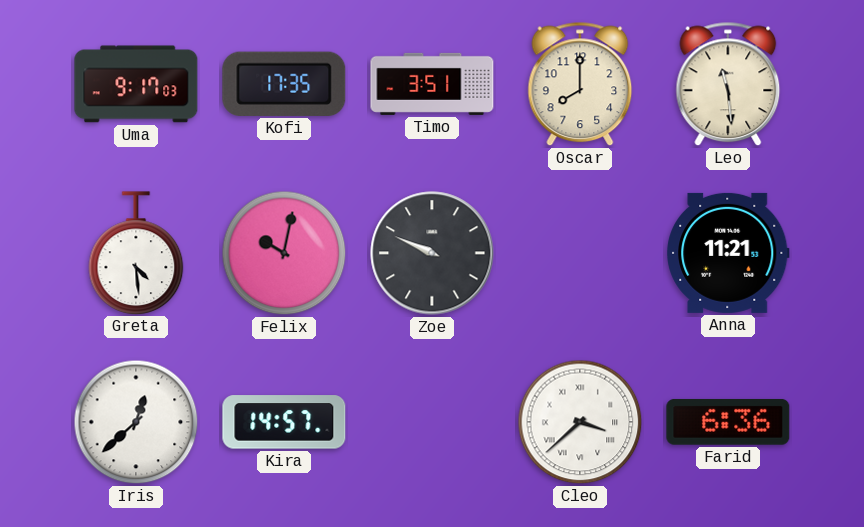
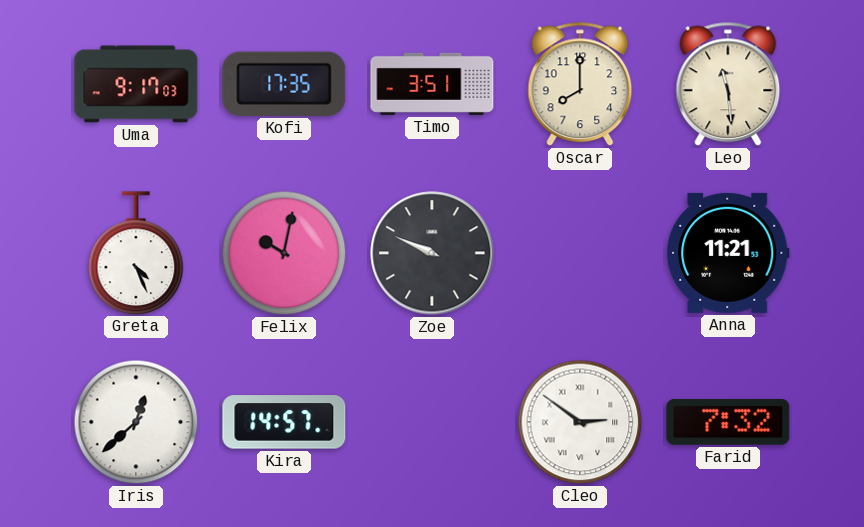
Greta: 4:29 -> 4:26 (136, 253)
Cleo: 3:38 -> 2:51 (580, 422)
Farid: 6:36 -> 7:32 (728, 422)
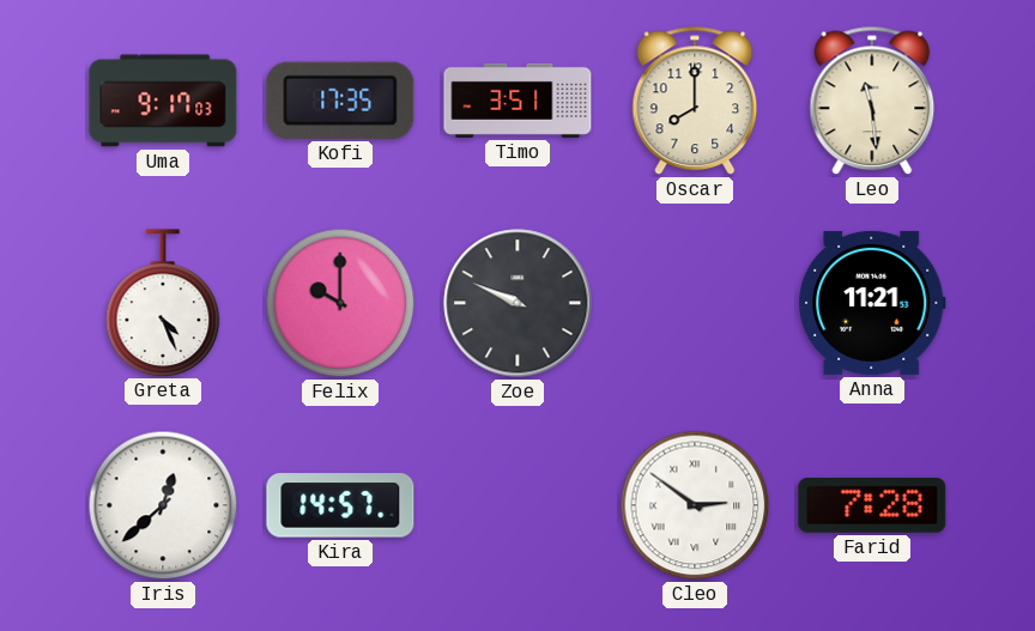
Felix: 10:02 -> 10:00 (340, 303)
Farid: 7:32 -> 7:28 (872, 505)
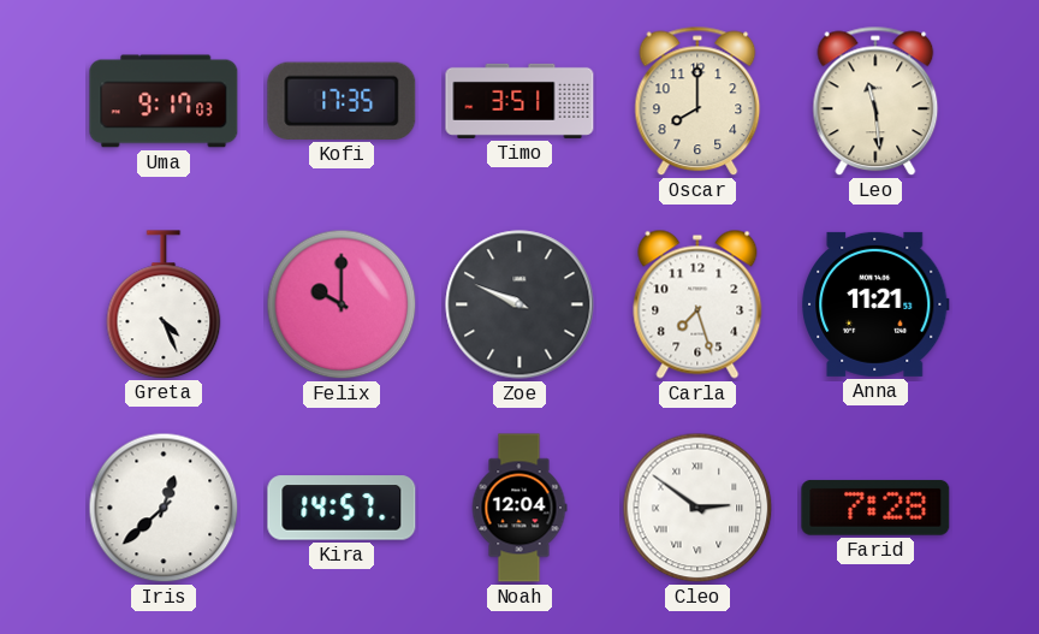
Carla: none -> 7:27 (697, 304)
Noah: none -> 12:04 (519, 508)
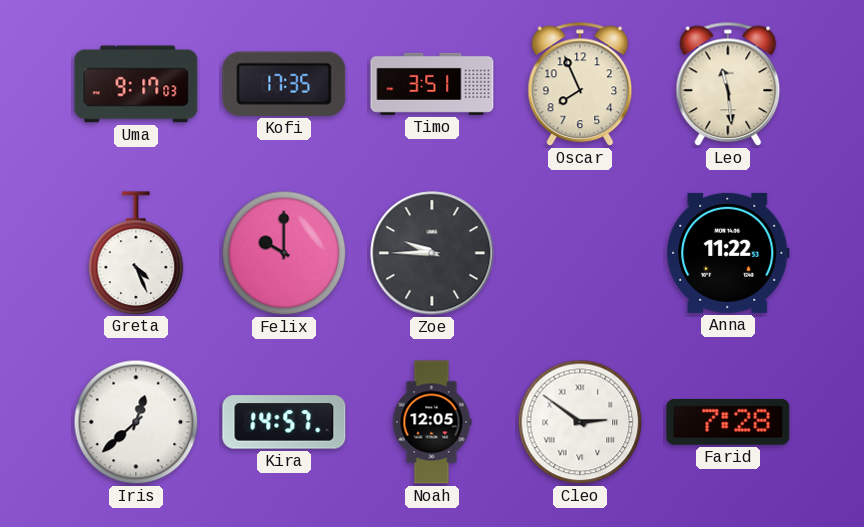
Oscar: 8:00 -> 7:56 (580, 84)
Zoe: 9:49 -> 9:45 (432, 253)
Carla: 7:27 -> none (697, 304)
Anna: 11:21 -> 11:22 (728, 253)
Noah: 12:04 -> 12:05 (432, 422)
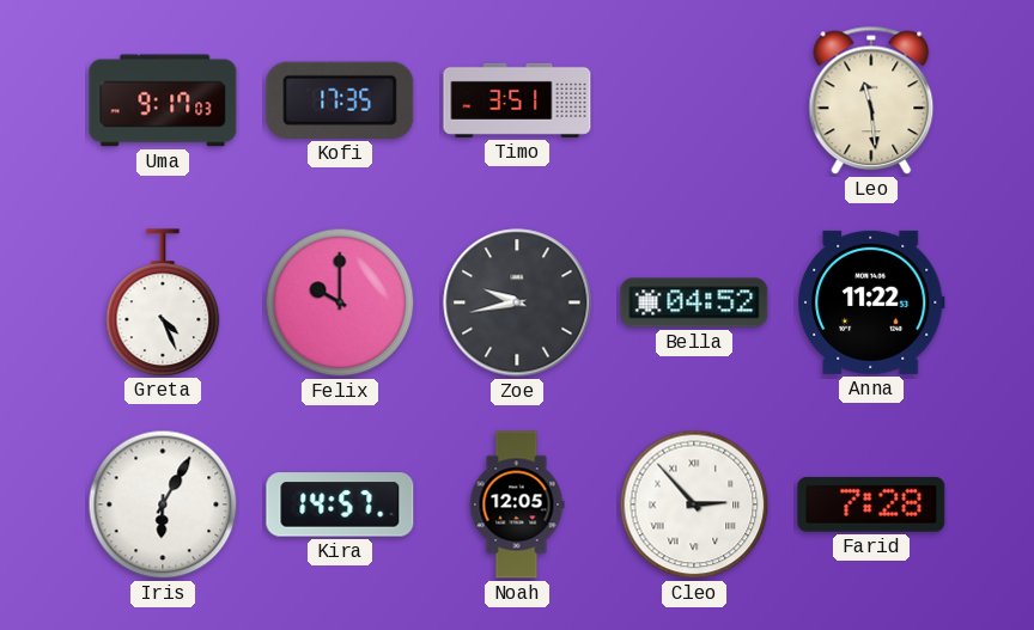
Oscar: 7:56 -> none (580, 84)
Zoe: 9:45 -> 9:43 (517, 302)
Bella: none -> 04:52 (694, 302)
Iris: 12:38 -> 6:05 (163, 504)
Cleo: 2:51 -> 2:53 (694, 504)
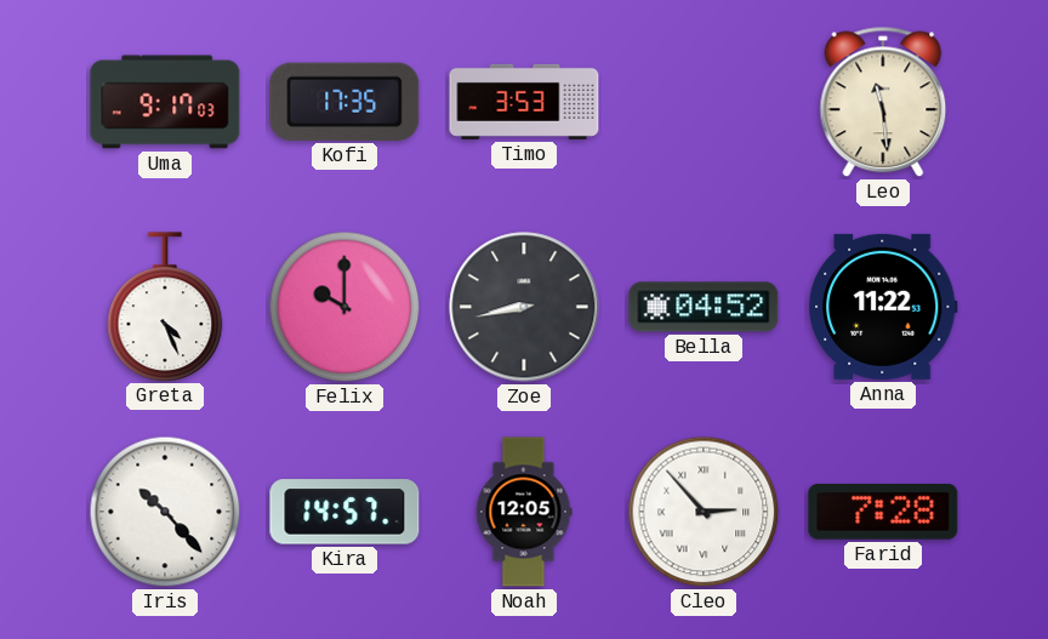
Timo: 3:51 -> 3:53 (524, 102)
Zoe: 9:43 -> 8:43 (524, 307)
Iris: 6:05 -> 10:23 (165, 512)
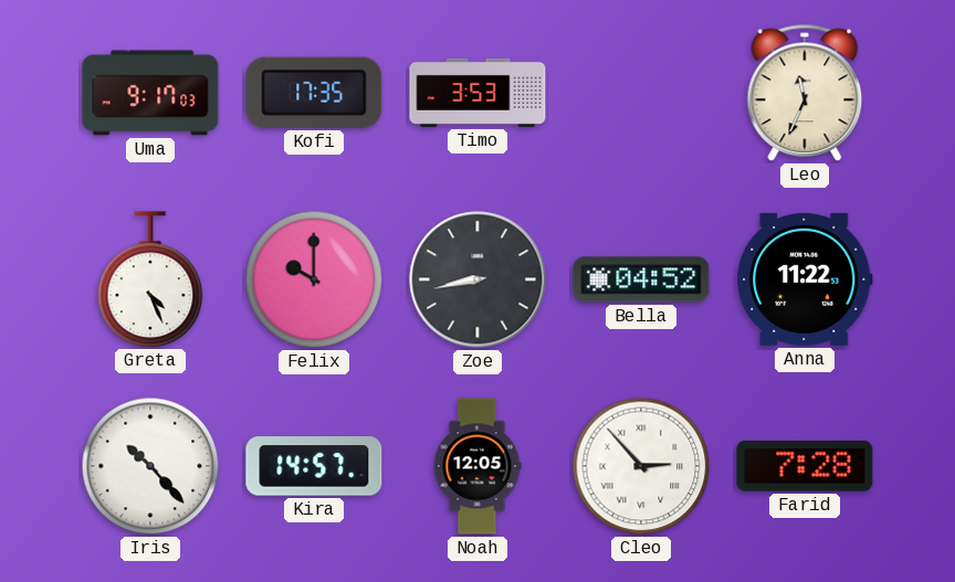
Leo: 11:29 -> 11:34 (805, 93)
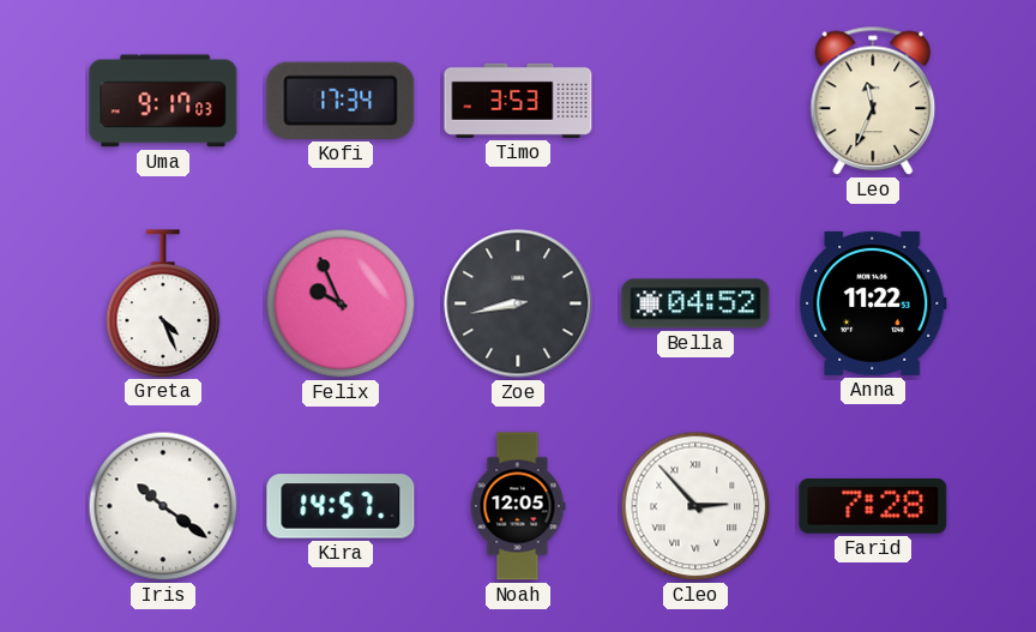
Kofi: 17:35 -> 17:34 (341, 101)
Felix: 10:00 -> 9:56 (341, 303)
Iris: 10:23 -> 10:21 (163, 506)
